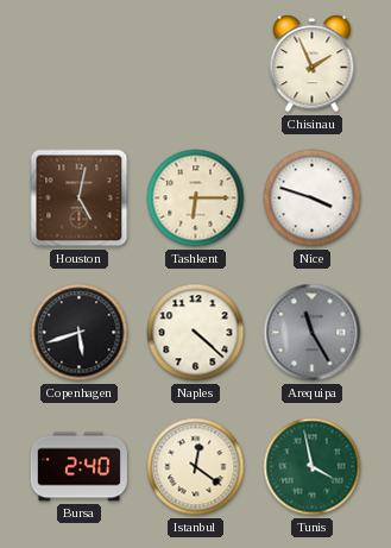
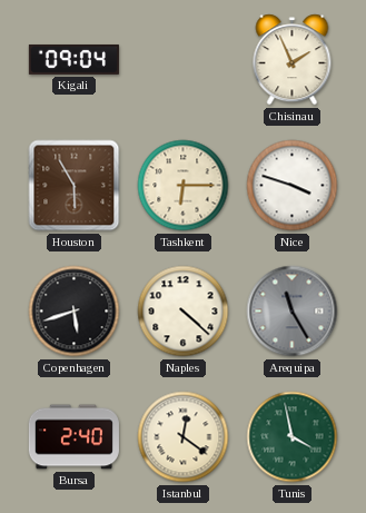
Kigali: none -> 09:04 (73, 59)
Houston: 5:02 -> 5:55 (75, 186)
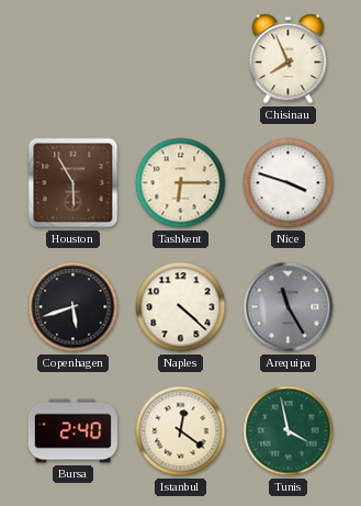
Kigali: 09:04 -> none (73, 59)
Chisinau: 1:56 -> 7:56 (289, 59)
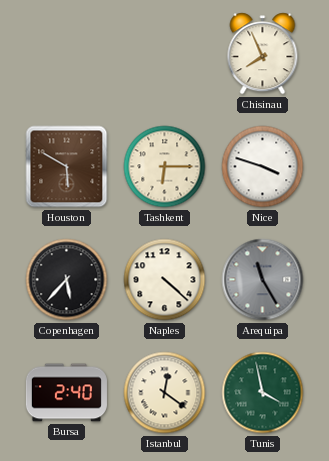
Houston: 5:55 -> 5:50 (67, 167)
Copenhagen: 5:42 -> 5:37 (67, 280)
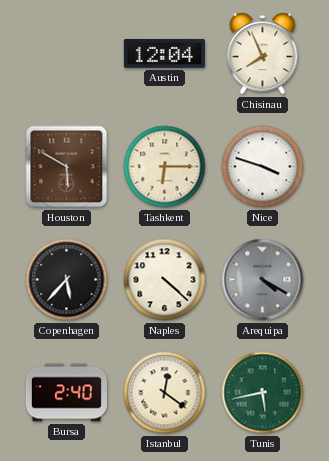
Austin: none -> 12:04 (164, 54)
Arequipa: 11:25 -> 4:20 (263, 280)
Tunis: 3:58 -> 5:43 (263, 393)
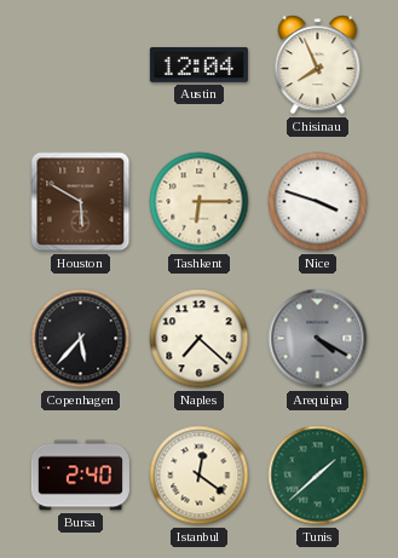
Naples: 4:22 -> 7:22 (200, 339)
Tunis: 5:43 -> 1:38 (318, 476)
